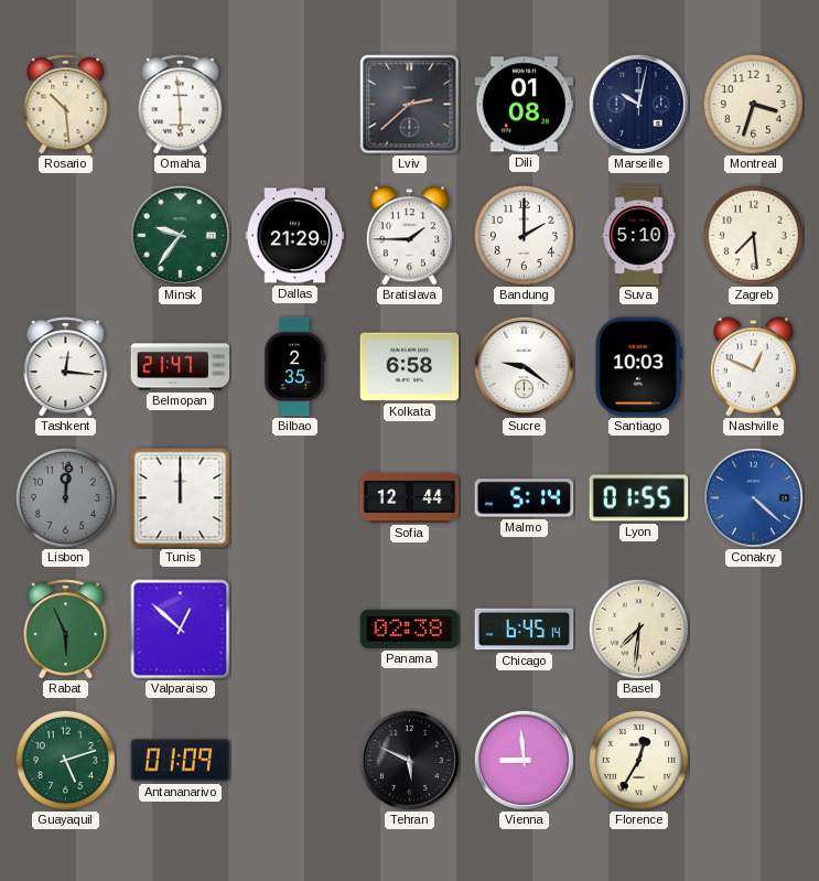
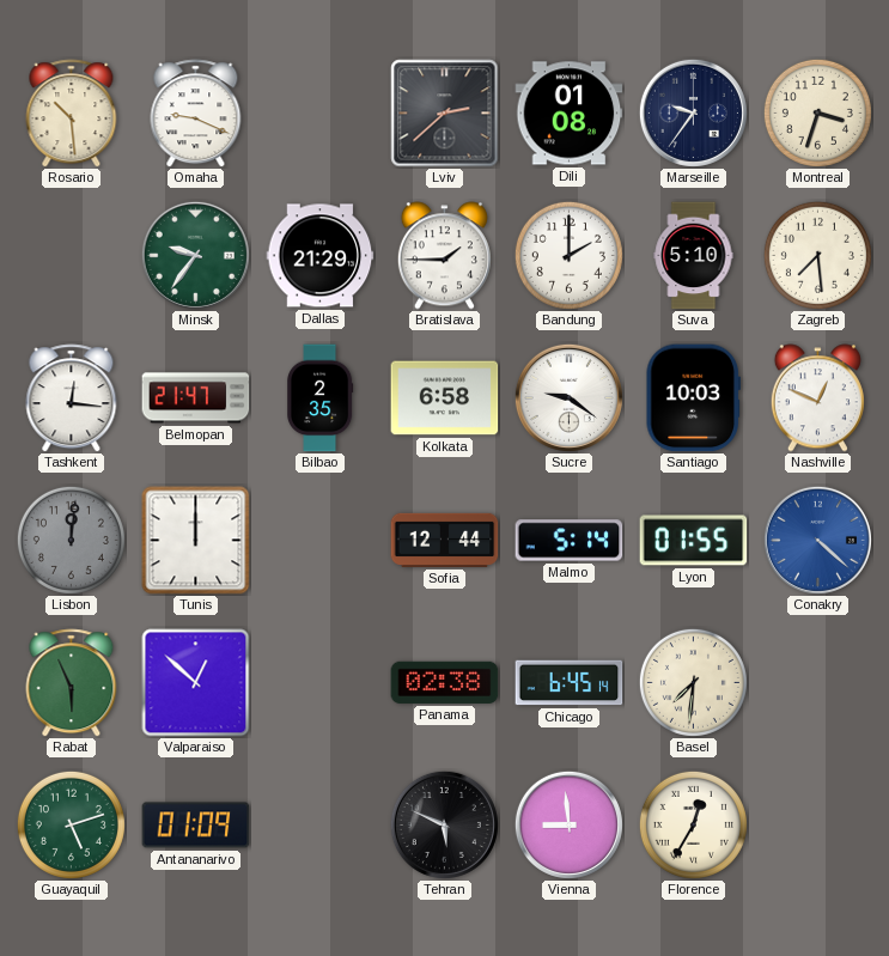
Omaha: 5:59 -> 9:19 (196, 114)
Marseille: 10:02 -> 9:36 (693, 112)
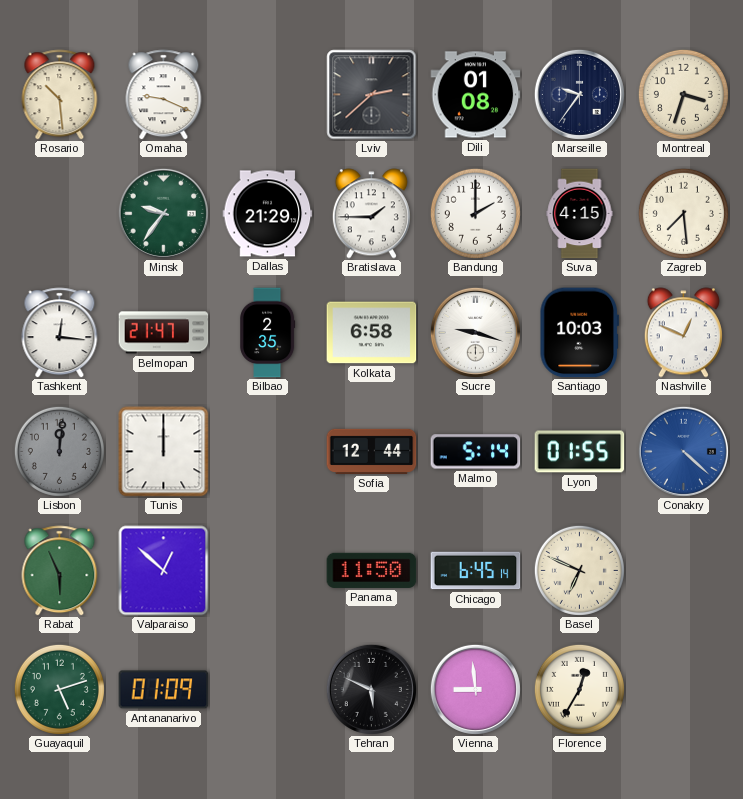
Suva: 5:10 -> 4:15 (580, 214)
Sucre: 9:21 -> 9:18 (475, 332)
Panama: 02:38 -> 11:50 (372, 570)
Basel: 7:31 -> 6:49 (579, 570)
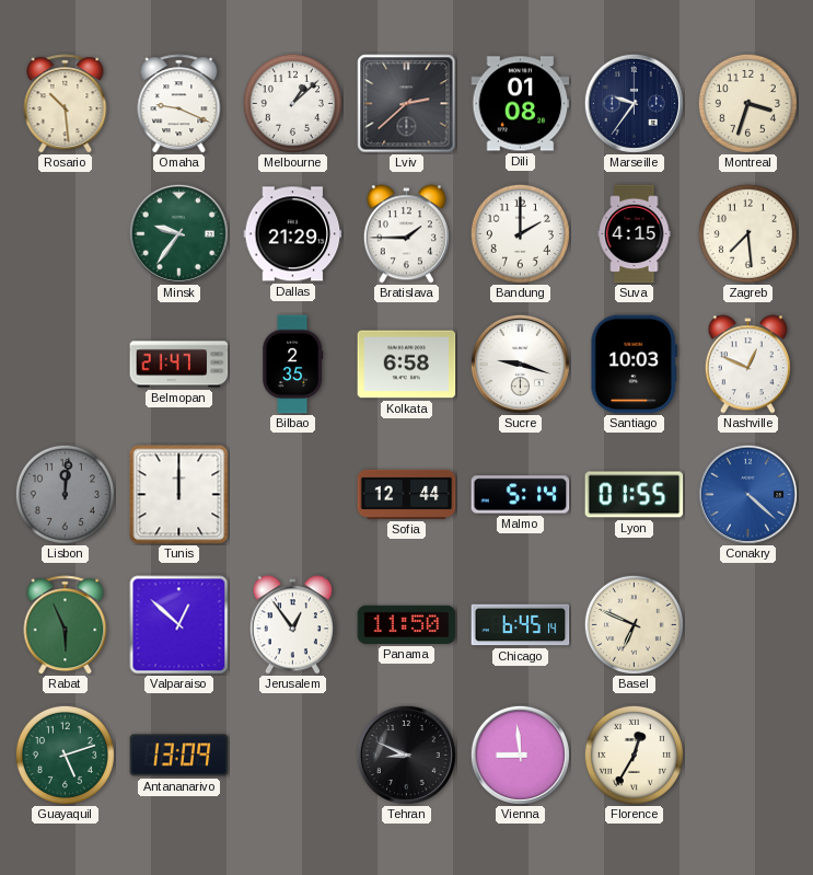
Melbourne: none -> 1:08 (292, 103)
Tashkent: 12:16 -> none (60, 333)
Jerusalem: none -> 12:54 (292, 625)
Antananarivo: 01:09 -> 13:09 (179, 756)
Tehran: 5:49 -> 8:49 (406, 755)
